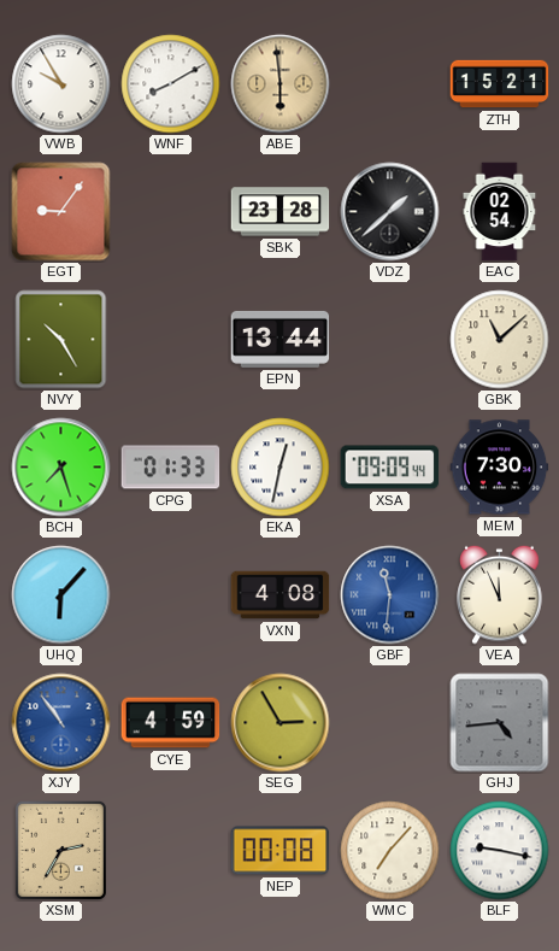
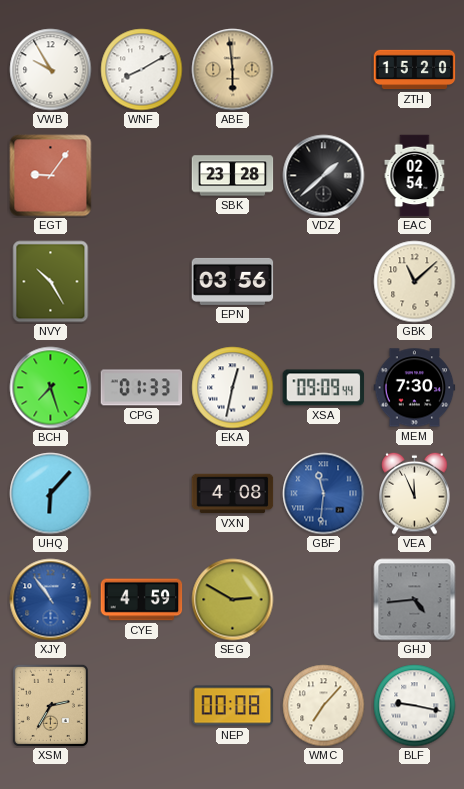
ZTH: 15:21 -> 15:20 (415, 70)
EPN: 13:44 -> 03:56 (233, 281)
SEG: 2:55 -> 2:50 (233, 600)
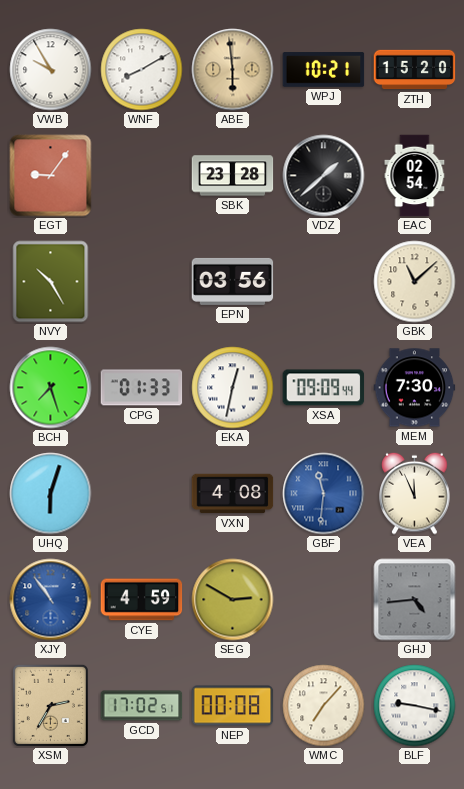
WPJ: none -> 10:21 (324, 70)
UHQ: 6:07 -> 6:03 (51, 494)
GCD: none -> 17:02 (142, 706)
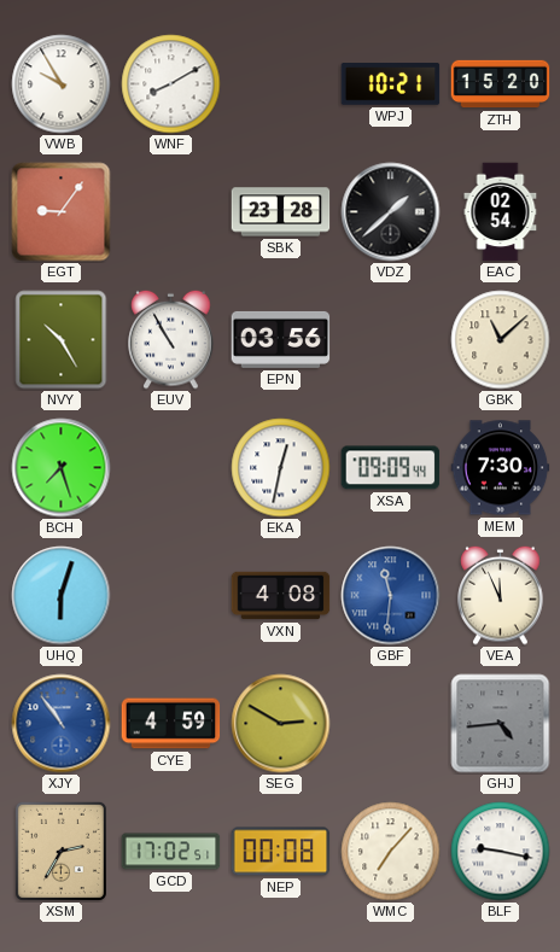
ABE: 5:59 -> none (233, 70)
EUV: none -> 10:55 (171, 339)
CPG: 01:33 -> none (142, 388)
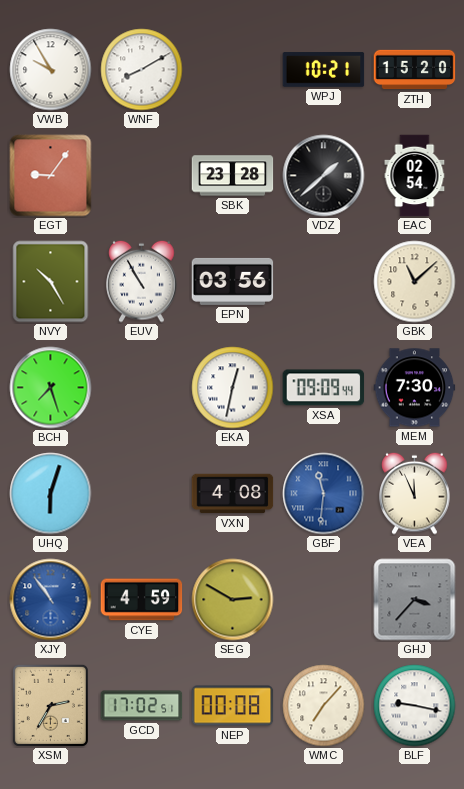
GHJ: 4:44 -> 3:37 (415, 600)
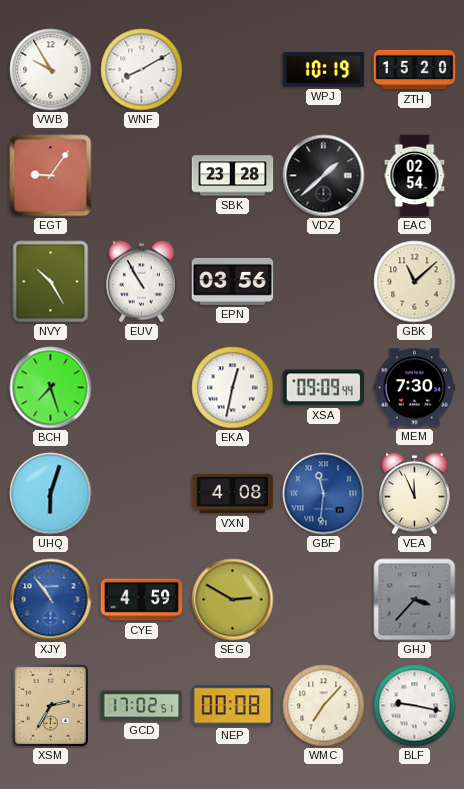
WPJ: 10:21 -> 10:19 (324, 70)
